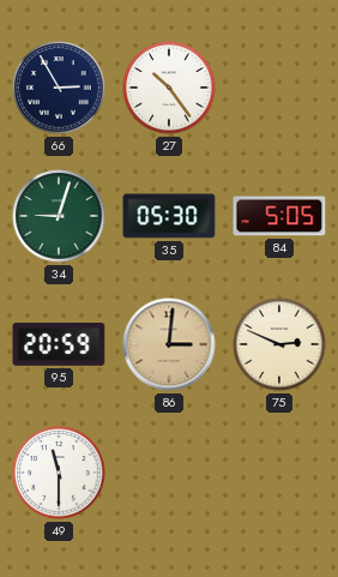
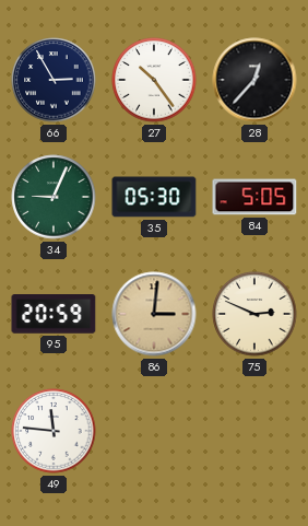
28: none -> 12:37 (254, 80)
34: 9:03 -> 9:04 (54, 197)
49: 11:30 -> 11:46 (54, 431)
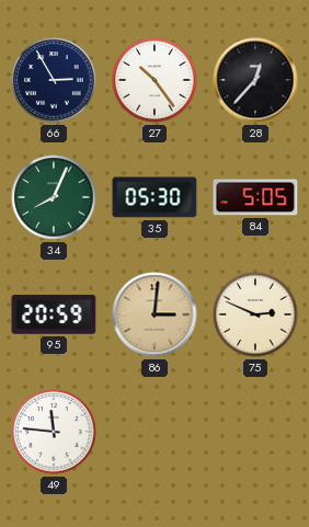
34: 9:04 -> 8:04 (54, 197)
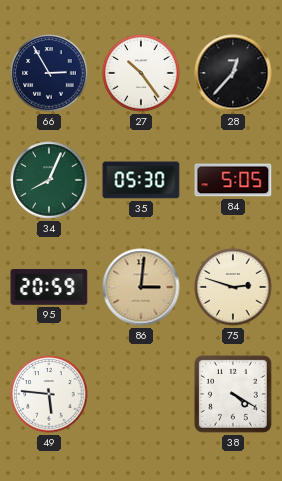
75: 2:49 -> 2:48 (233, 287)
49: 11:46 -> 5:46 (49, 394)
38: none -> 4:20 (233, 394)
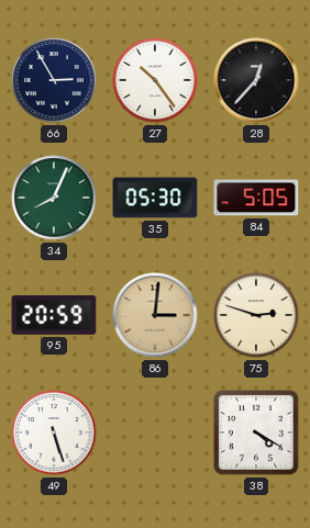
49: 5:46 -> 5:27 (54, 432)
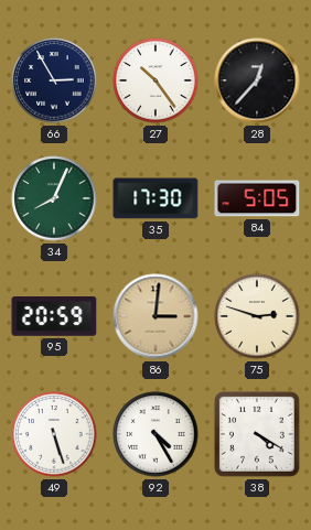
35: 05:30 -> 17:30 (155, 198)
92: none -> 4:25 (155, 434)
